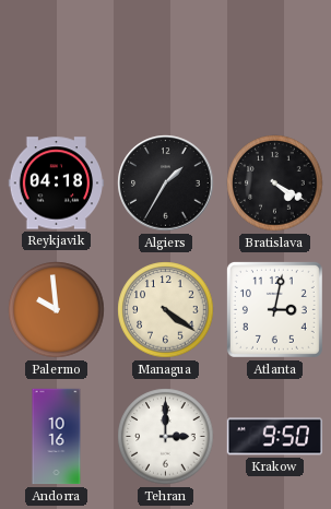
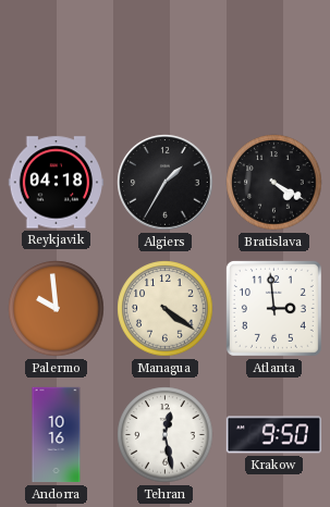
Atlanta: 3:02 -> 2:59 (273, 308)
Tehran: 3:00 -> 12:28 (166, 435)
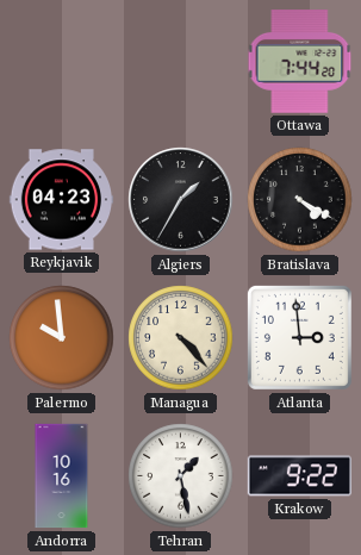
Ottawa: none -> 7:44 (300, 62)
Reykjavik: 04:18 -> 04:23 (62, 200)
Managua: 4:21 -> 4:23 (181, 338)
Tehran: 12:28 -> 1:28 (181, 476)
Krakow: 9:50 -> 9:22 (299, 476)
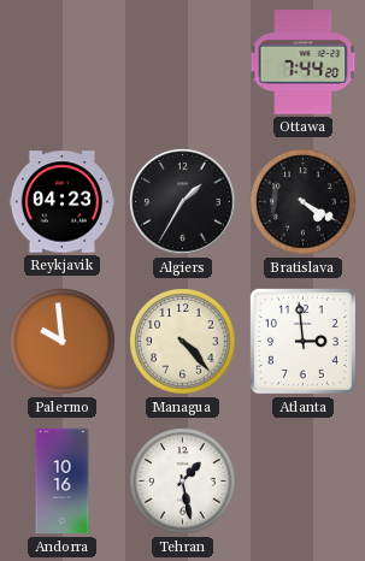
Krakow: 9:22 -> none (299, 476)
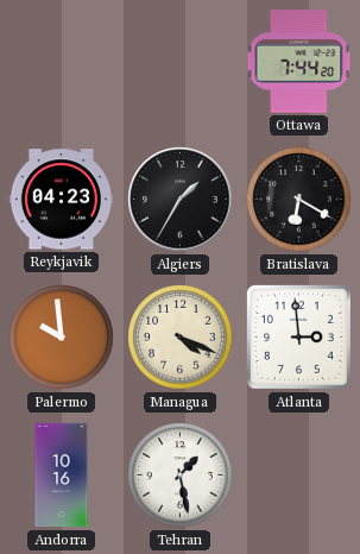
Bratislava: 4:20 -> 6:20 (299, 200)
Managua: 4:23 -> 4:19 (181, 338)
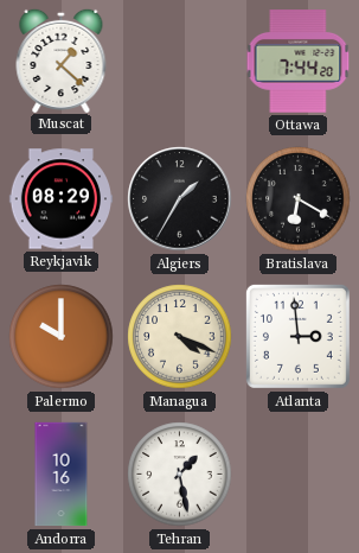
Muscat: none -> 1:22 (62, 59)
Reykjavik: 04:23 -> 08:29 (62, 199)
Palermo: 9:59 -> 10:00 (62, 337)
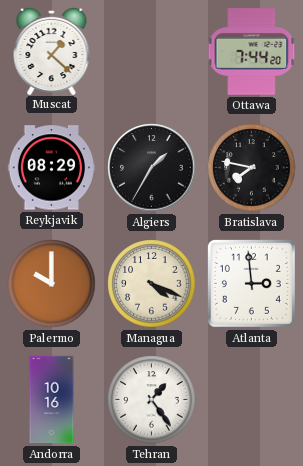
Bratislava: 6:20 -> 7:47 (252, 168)
Tehran: 1:28 -> 1:24 (152, 400)
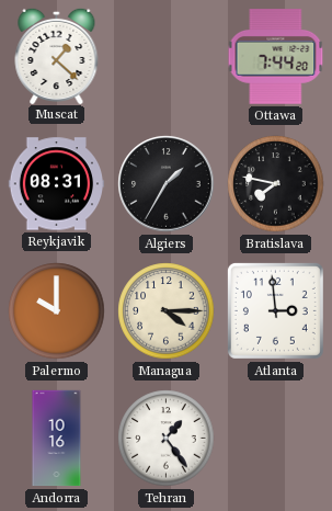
Reykjavik: 08:29 -> 08:31 (57, 184)
Managua: 4:19 -> 4:15 (167, 311)
